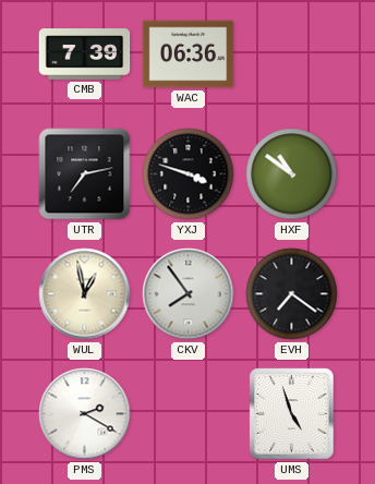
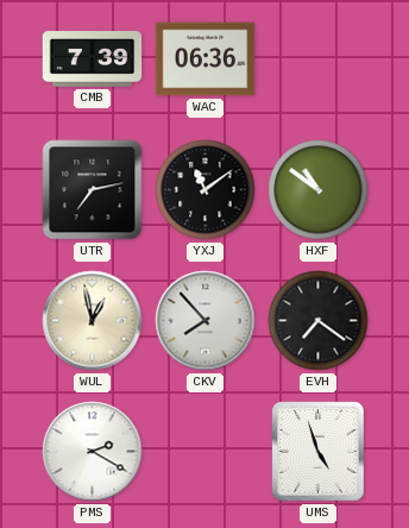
YXJ: 3:48 -> 11:09 (206, 190)
CKV: 7:54 -> 7:53 (206, 321)
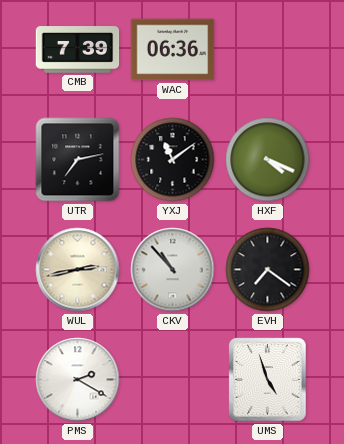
HXF: 10:51 -> 4:19 (268, 160)
WUL: 12:58 -> 2:43 (78, 270)
CKV: 7:53 -> 10:53 (173, 270)
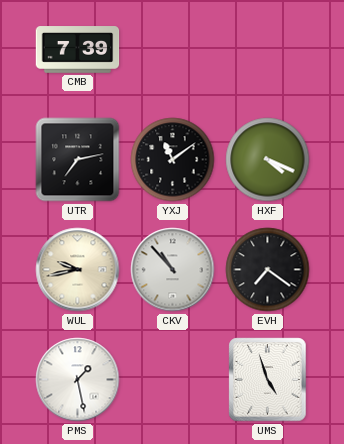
WAC: 06:36 -> none (173, 50)
WUL: 2:43 -> 9:43 (78, 270)
PMS: 2:20 -> 1:28 (78, 380)
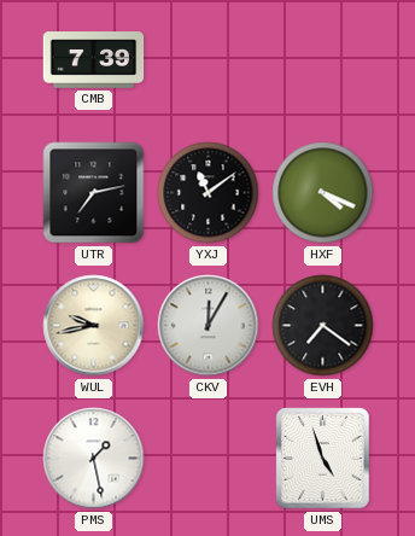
CKV: 10:53 -> 12:05 (209, 326)
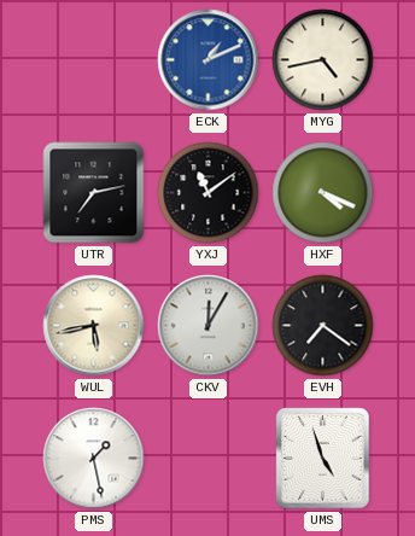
CMB: 7:39 -> none (94, 60)
ECK: none -> 1:11 (209, 60)
MYG: none -> 4:43 (323, 60)
WUL: 9:43 -> 5:43 (94, 326)
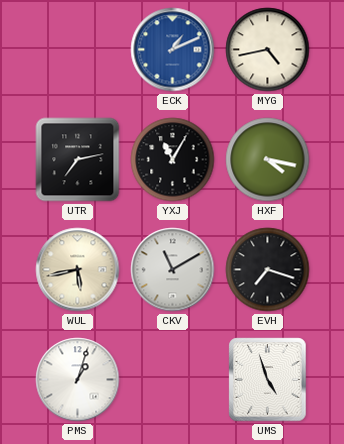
YXJ: 11:09 -> 11:05 (173, 160)
HXF: 4:19 -> 4:17 (268, 160)
CKV: 12:05 -> 11:10 (173, 270)
EVH: 7:21 -> 7:18 (268, 270)
PMS: 1:28 -> 1:03 (78, 380)
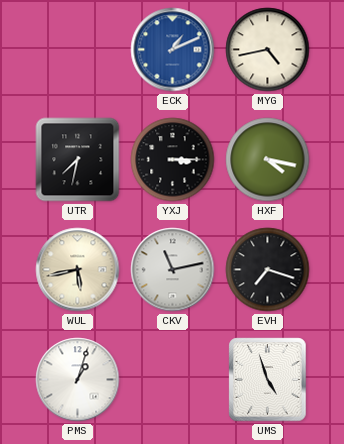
UTR: 7:13 -> 7:32 (78, 160)
YXJ: 11:05 -> 3:15 (173, 160)
CKV: 11:10 -> 11:13 (173, 270)
